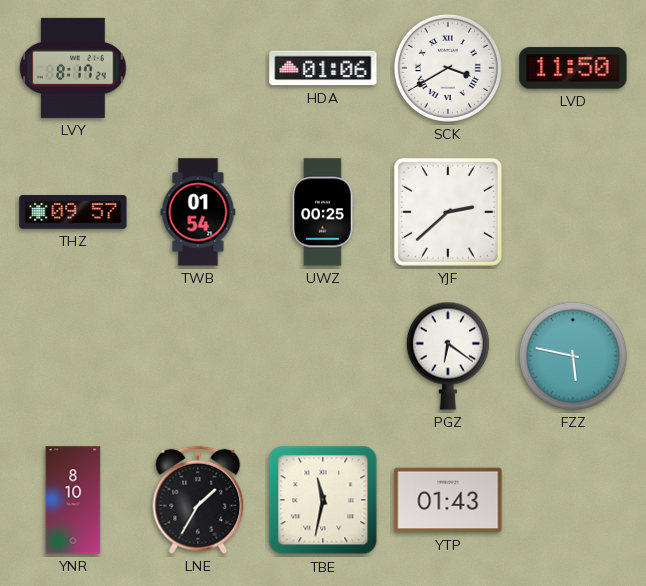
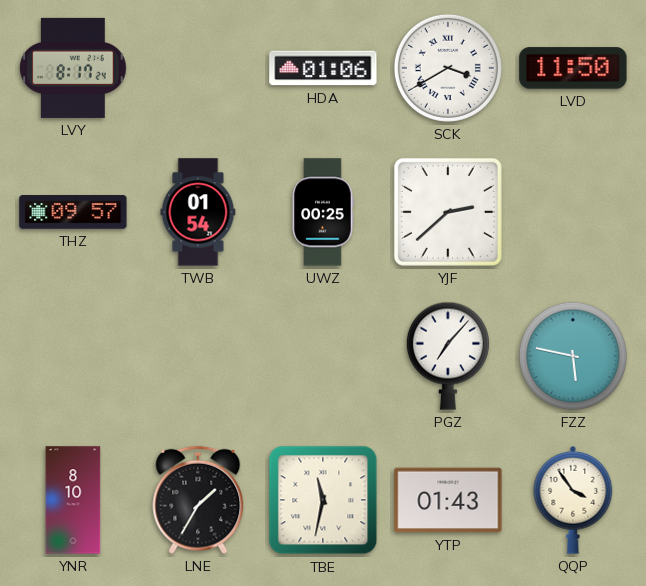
PGZ: 6:21 -> 7:07 (448, 356)
QQP: none -> 3:54 (573, 500)
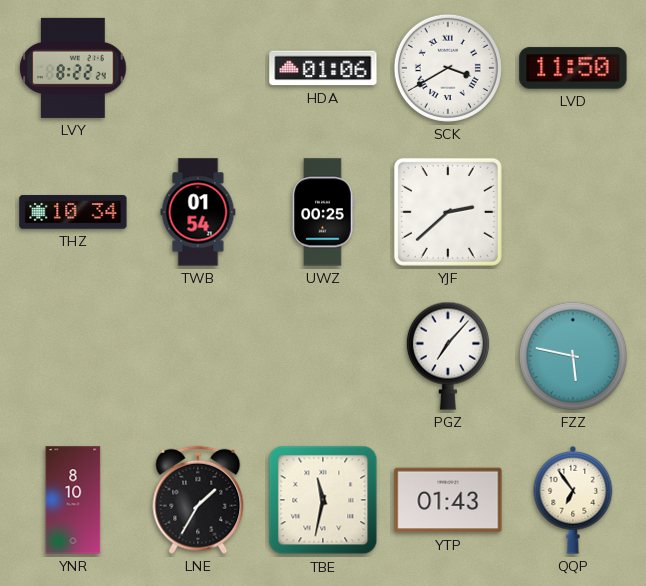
LVY: 8:17 -> 8:22 (73, 68)
THZ: 09:57 -> 10:34 (73, 212)
QQP: 3:54 -> 6:54 (573, 500)
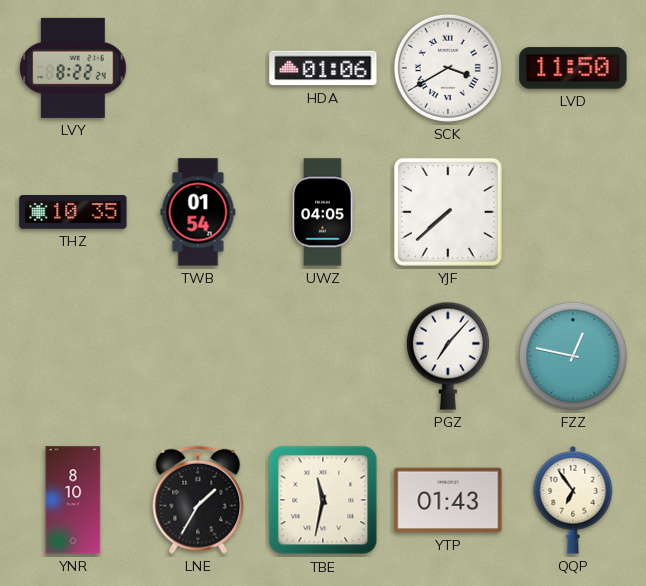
THZ: 10:34 -> 10:35 (73, 212)
UWZ: 00:25 -> 04:05 (323, 212)
YJF: 2:38 -> 7:38 (448, 212)
FZZ: 5:47 -> 12:47 (573, 356)
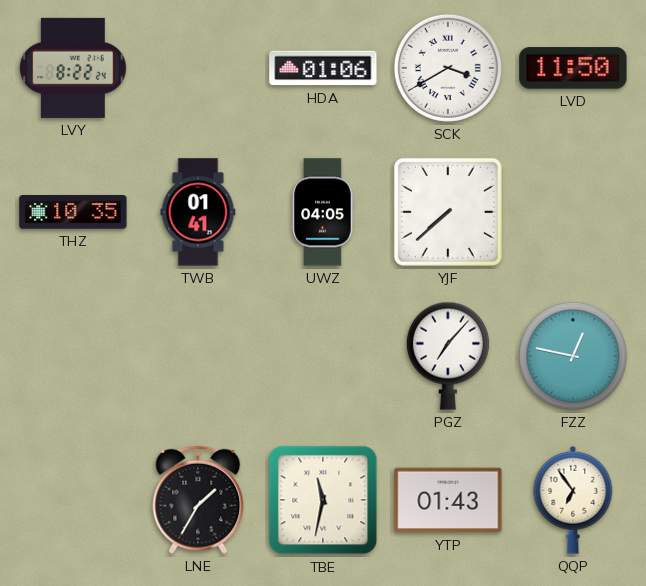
TWB: 01:54 -> 01:41 (198, 212)
YNR: 8:10 -> none (73, 500)
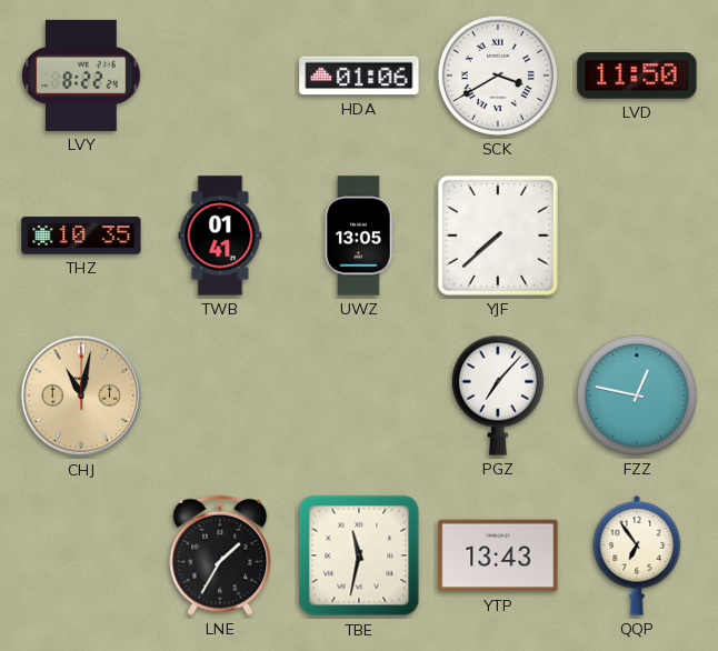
UWZ: 04:05 -> 13:05 (359, 236)
CHJ: none -> 11:02 (81, 395)
YTP: 01:43 -> 13:43 (498, 555)
